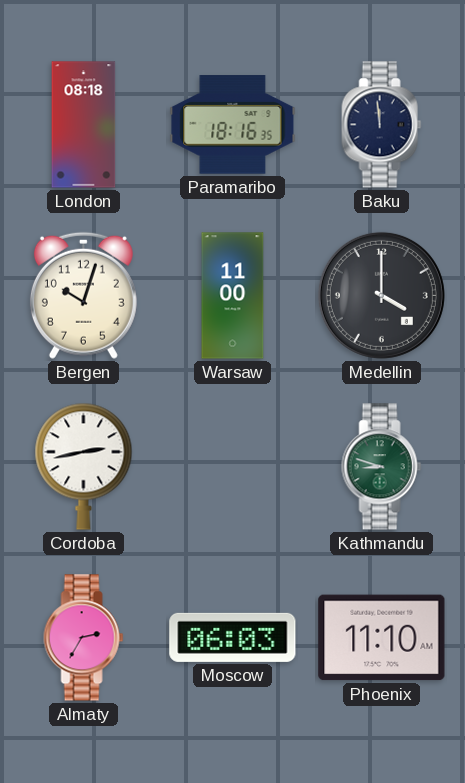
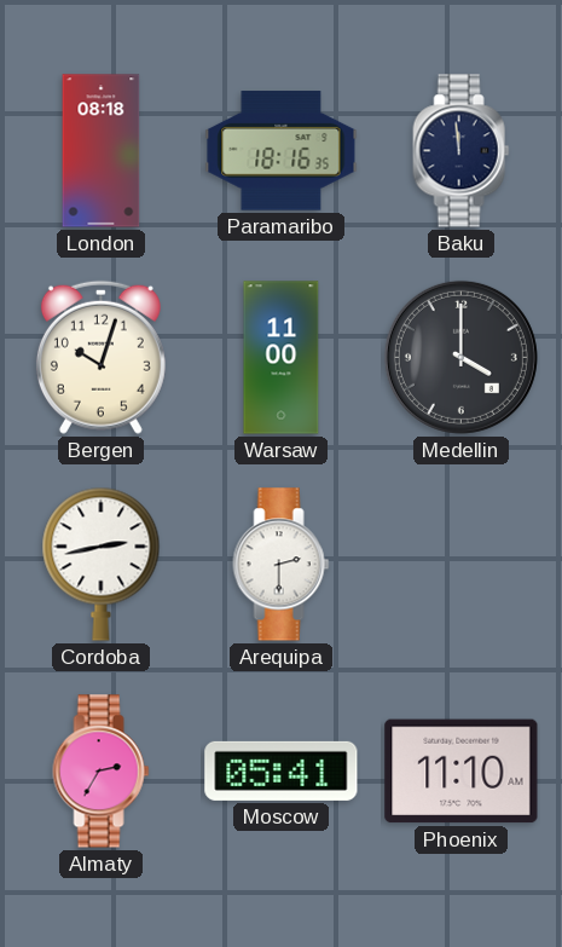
Arequipa: none -> 2:30 (282, 565)
Kathmandu: 8:48 -> none (382, 467)
Moscow: 06:03 -> 05:41 (282, 770)
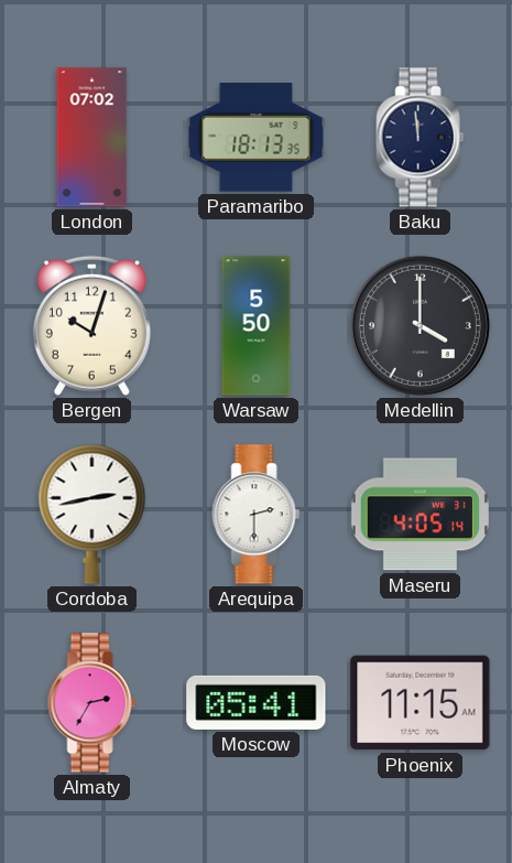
London: 08:18 -> 07:02 (92, 138)
Paramaribo: 18:16 -> 18:13 (257, 138)
Warsaw: 11:00 -> 5:50 (257, 326)
Maseru: none -> 4:05 (420, 515)
Phoenix: 11:10 -> 11:15 (421, 703)
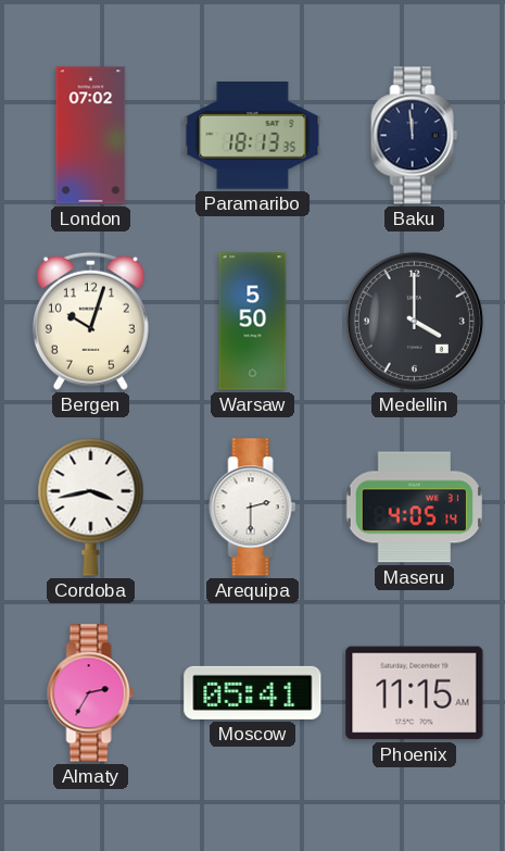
Cordoba: 2:43 -> 3:43 (91, 506)
